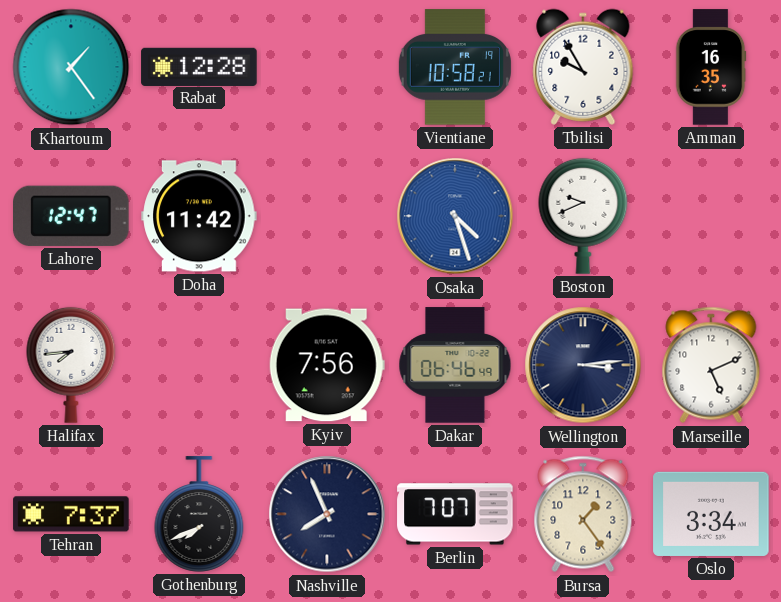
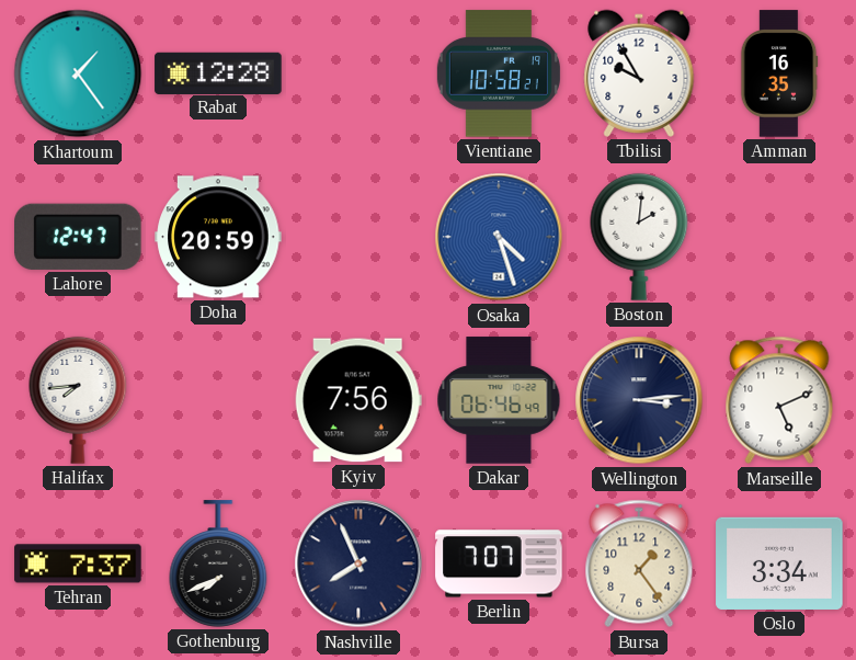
Doha: 11:42 -> 20:59 (218, 237)
Boston: 9:41 -> 2:01 (639, 237)
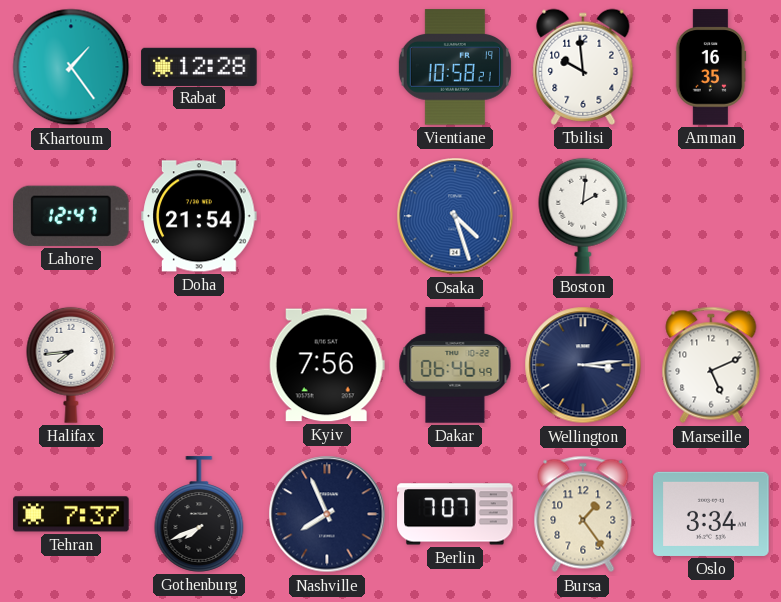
Tbilisi: 9:55 -> 9:59 (583, 67)
Doha: 20:59 -> 21:54 (199, 216)
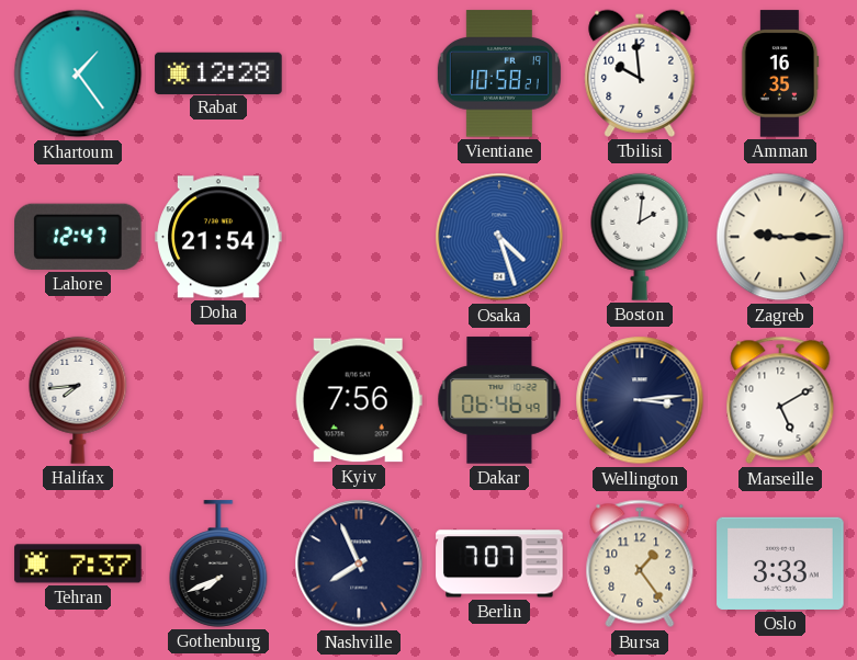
Zagreb: none -> 9:15 (780, 237)
Marseille: 5:11 -> 5:10 (780, 400)
Oslo: 3:34 -> 3:33 (780, 564)
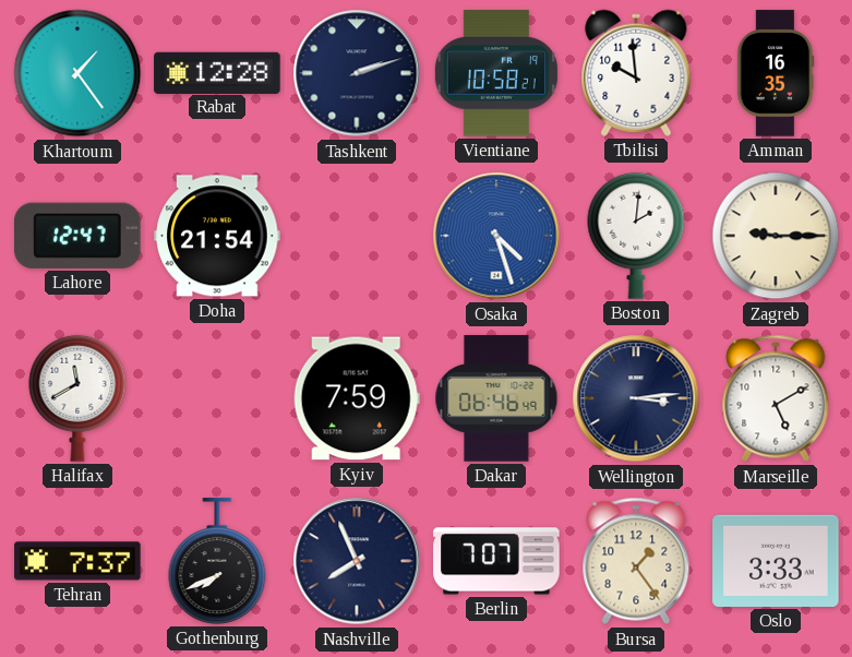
Tashkent: none -> 2:12 (357, 73)
Halifax: 7:44 -> 11:40 (77, 398)
Kyiv: 7:56 -> 7:59 (357, 398)
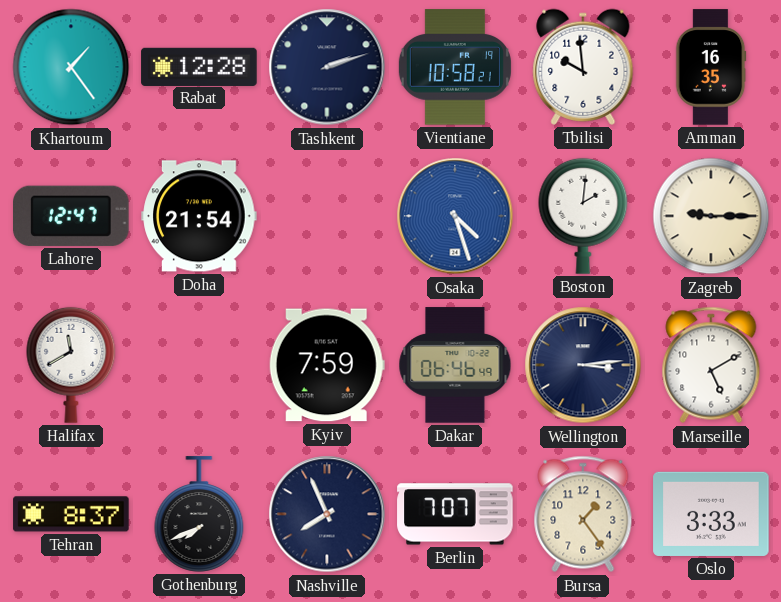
Tehran: 7:37 -> 8:37 (71, 514)
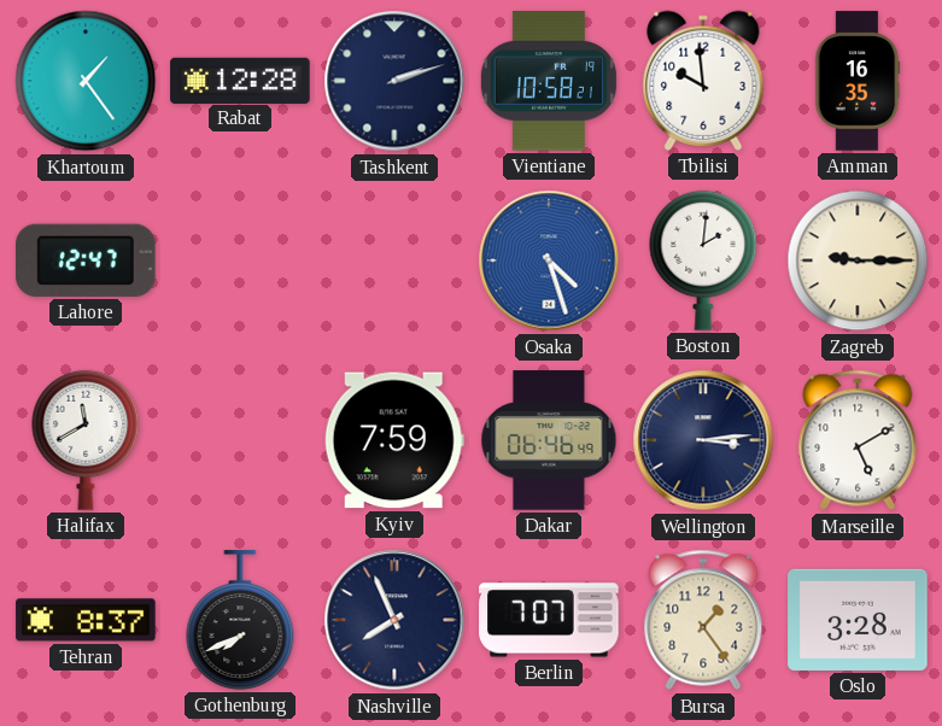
Doha: 21:54 -> none (199, 216)
Oslo: 3:33 -> 3:28 (858, 620)
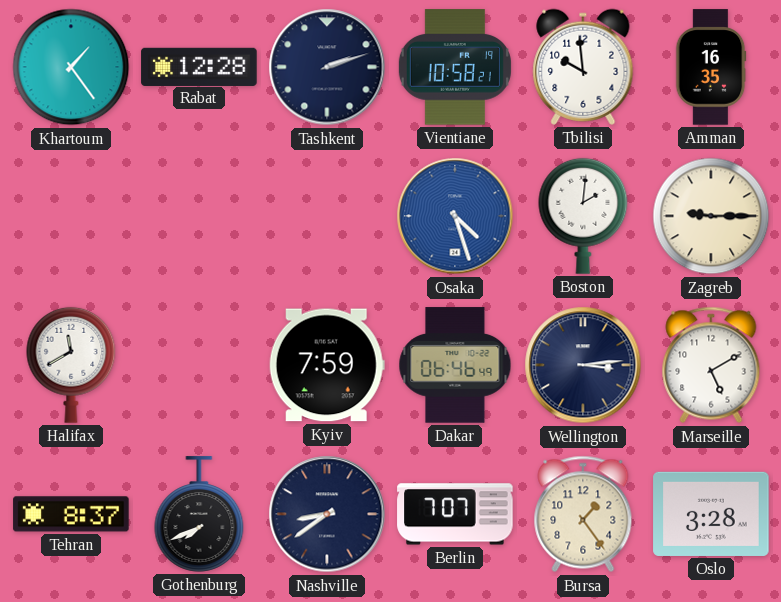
Lahore: 12:47 -> none (87, 260)
Nashville: 7:56 -> 8:39 (327, 514)
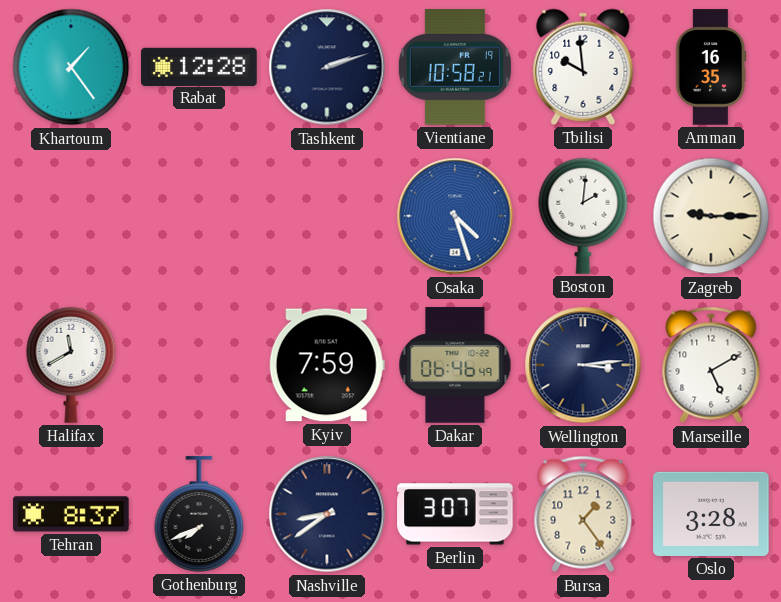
Berlin: 7:07 -> 3:07 (455, 514)
